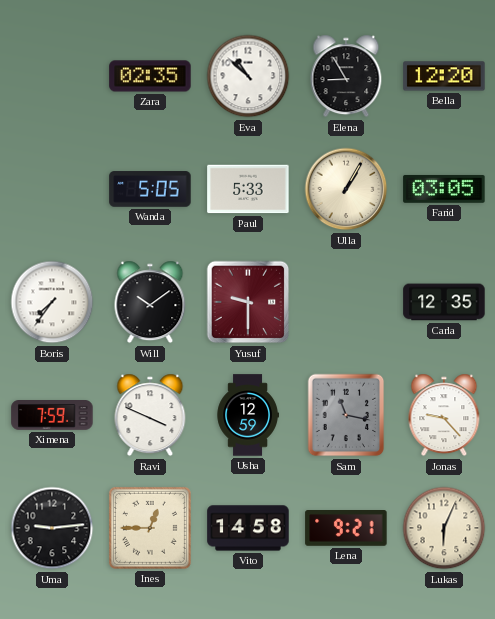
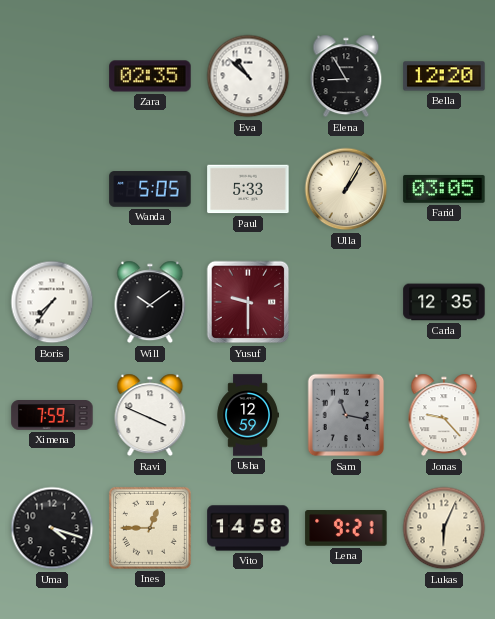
Uma: 9:14 -> 4:18 (52, 528)
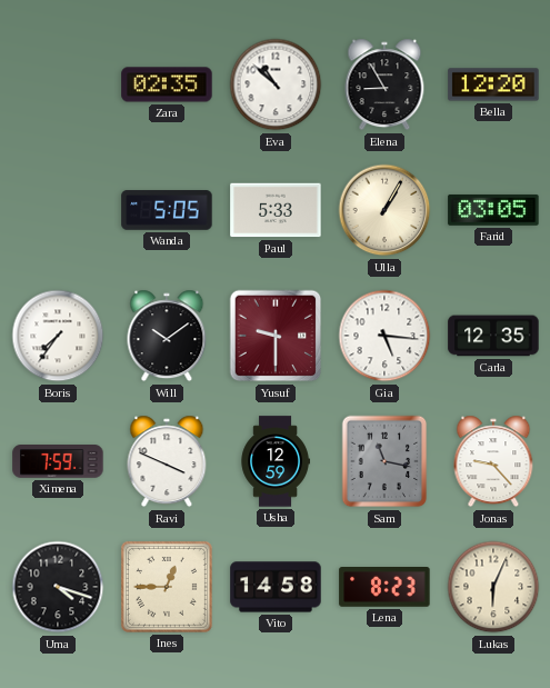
Gia: none -> 5:16 (384, 336)
Lena: 9:21 -> 8:23 (384, 588)
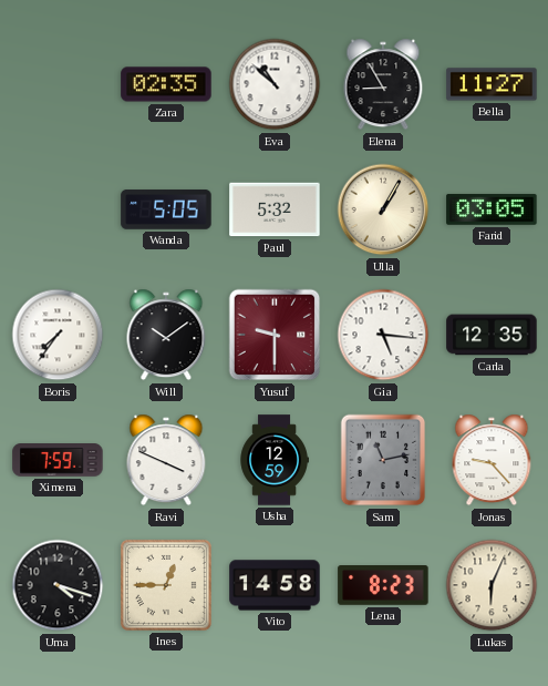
Bella: 12:20 -> 11:27 (492, 84)
Paul: 5:33 -> 5:32 (275, 209)
Sam: 11:17 -> 11:13 (383, 460)
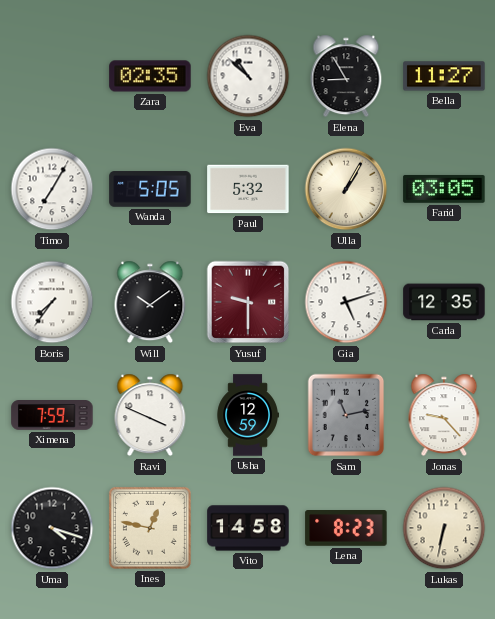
Timo: none -> 7:05 (52, 189)
Gia: 5:16 -> 5:12 (346, 302)
Ines: 12:45 -> 12:47 (150, 528)
Lukas: 6:04 -> 6:32 (444, 528)
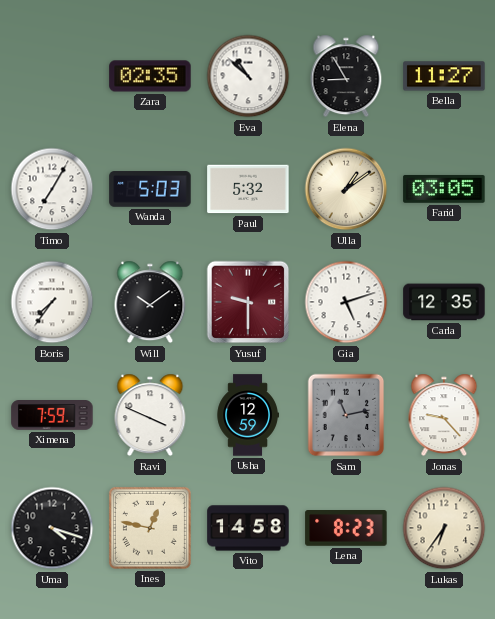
Wanda: 5:05 -> 5:03 (150, 189)
Ulla: 1:05 -> 1:09 (346, 189)
Lukas: 6:32 -> 6:36 (444, 528)
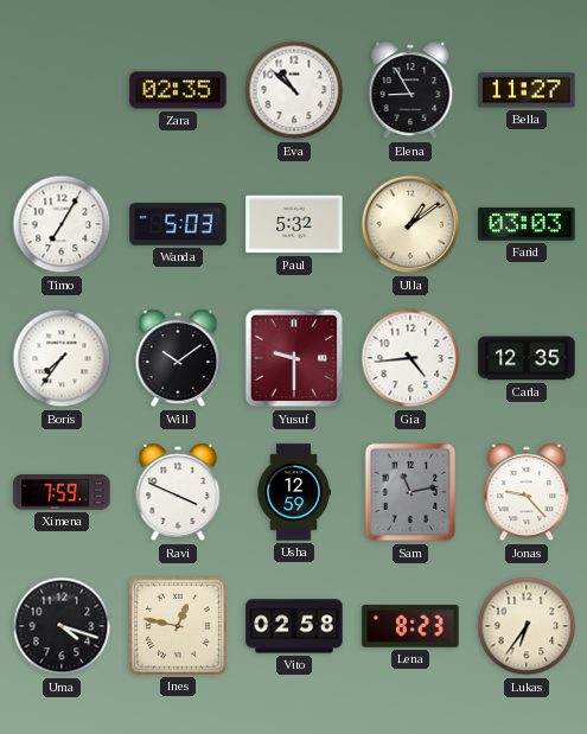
Farid: 03:05 -> 03:03 (527, 224)
Gia: 5:12 -> 4:44 (410, 358)
Vito: 14:58 -> 02:58 (294, 626)
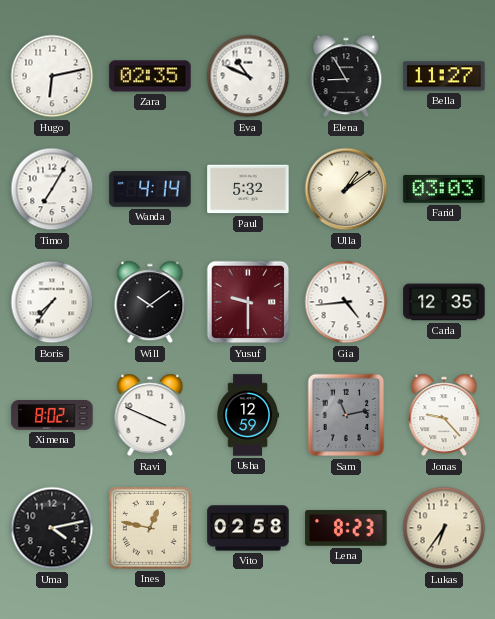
Hugo: none -> 6:13 (52, 76)
Eva: 10:52 -> 10:49 (248, 76)
Wanda: 5:03 -> 4:14 (150, 189)
Ximena: 7:59 -> 8:02 (52, 416)
Uma: 4:18 -> 4:13 (52, 528)
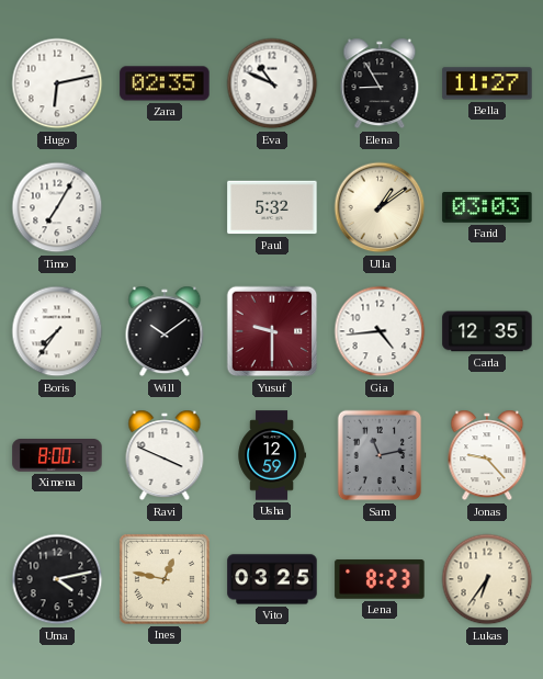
Wanda: 4:14 -> none (150, 189)
Ximena: 8:02 -> 8:00 (57, 456)
Vito: 02:58 -> 03:25 (272, 579)
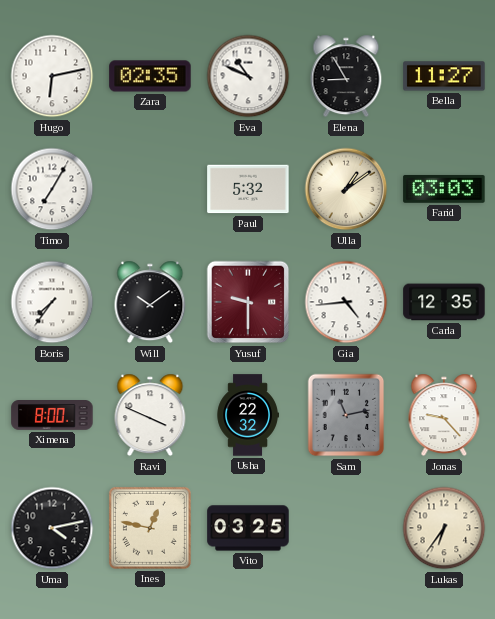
Usha: 12:59 -> 22:32 (247, 415)
Lena: 8:23 -> none (380, 580)
